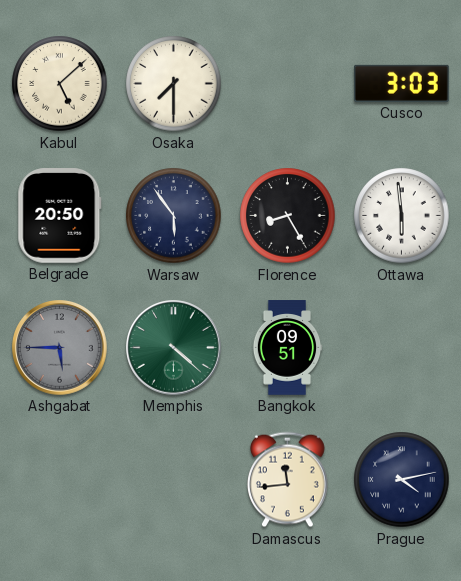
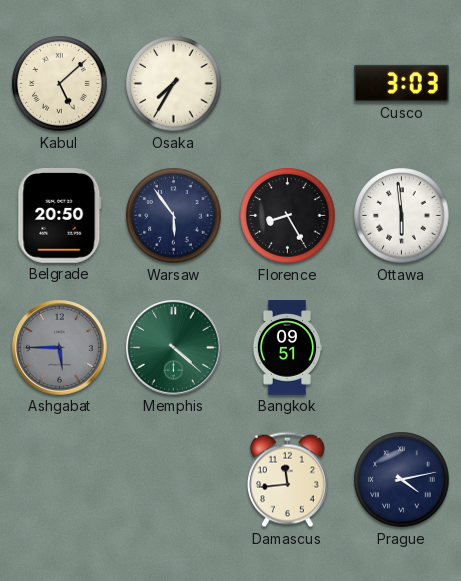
Osaka: 7:30 -> 7:35 (174, 84)
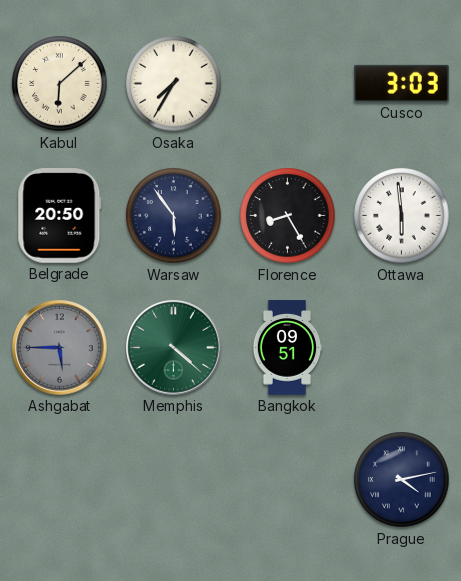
Kabul: 5:08 -> 6:08 (60, 84)
Damascus: 11:44 -> none (288, 480)
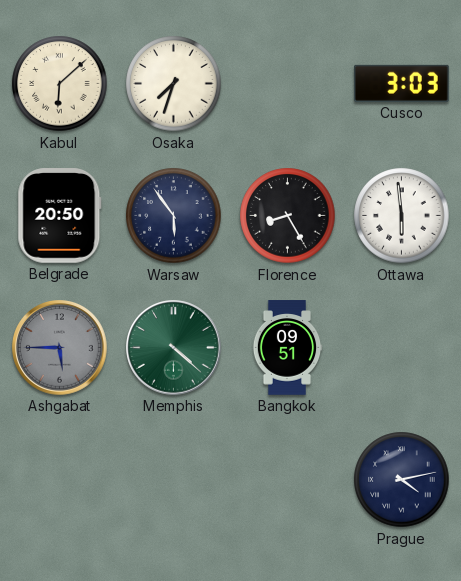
Osaka: 7:35 -> 7:33 (174, 84)
